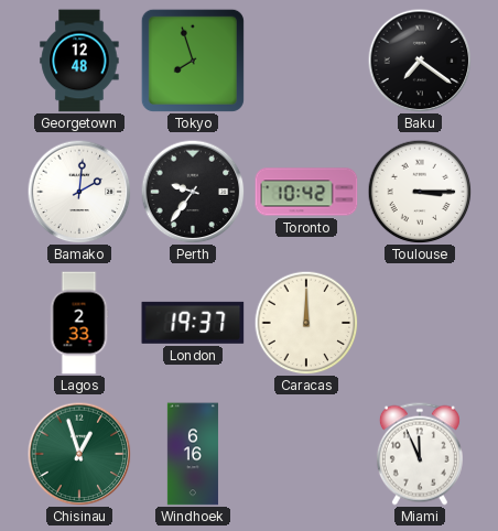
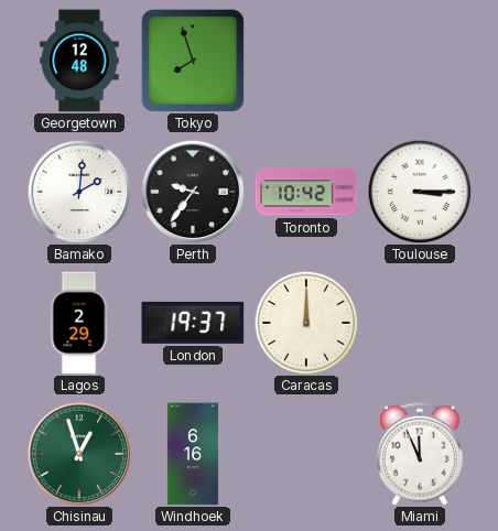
Baku: 7:21 -> none (420, 61)
Lagos: 2:33 -> 2:29 (79, 323)
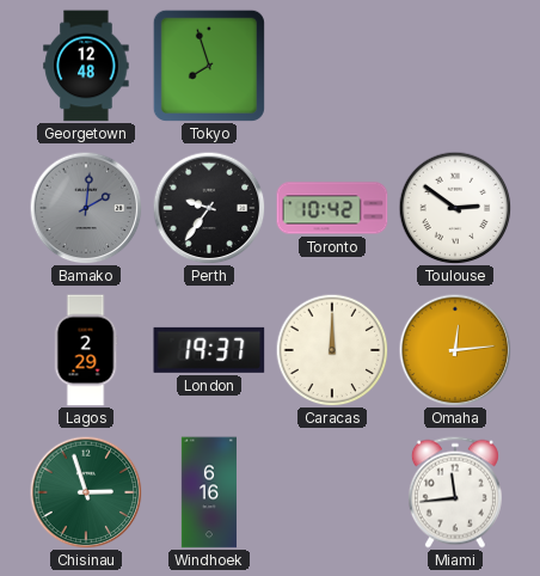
Bamako dial: white -> grey (86, 208)
Toulouse: 3:15 -> 2:51 (455, 208)
Omaha: none -> 12:14 (455, 350)
Chisinau: 12:57 -> 2:57 (86, 492)
Miami: 11:56 -> 11:44 (455, 492)
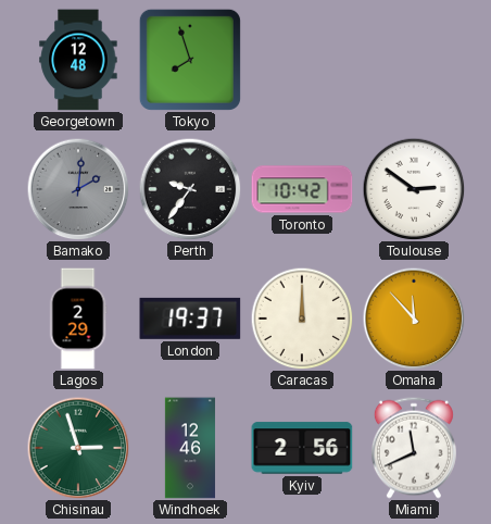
Omaha: 12:14 -> 11:53 (414, 319)
Windhoek: 6:16 -> 12:46 (190, 448)
Kyiv: none -> 2:56 (302, 448)
Miami: 11:44 -> 11:41 (414, 448)
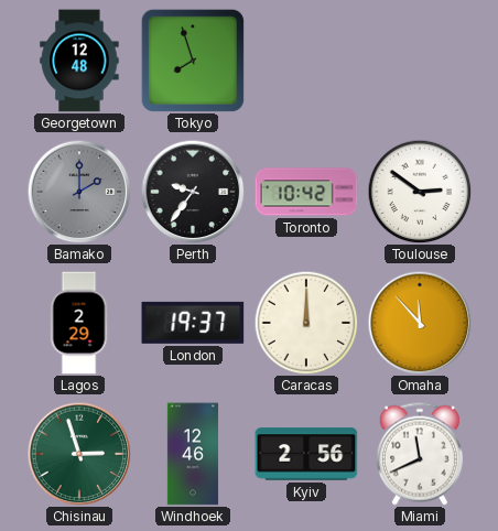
Bamako: 2:01 -> 2:00 (79, 192)
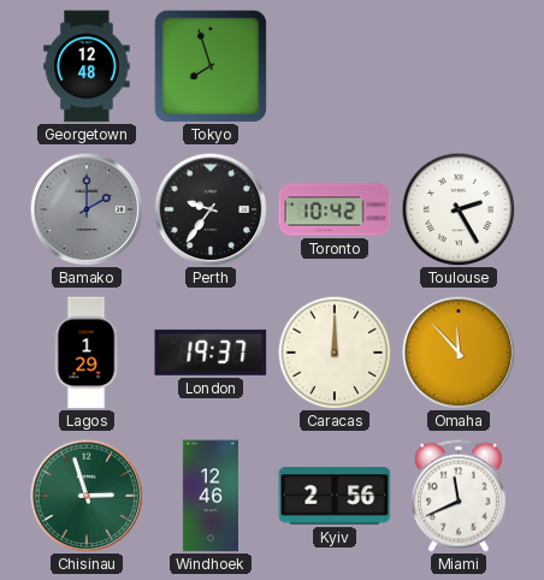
Toulouse: 2:51 -> 2:25 (459, 209)
Lagos: 2:29 -> 1:29 (87, 353)
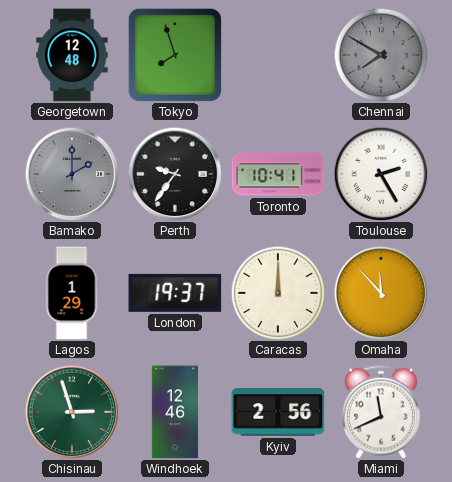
Chennai: none -> 7:50 (381, 55)
Toronto: 10:42 -> 10:41 (278, 174)
